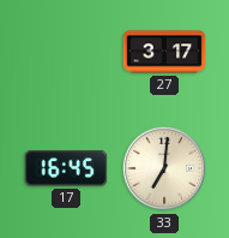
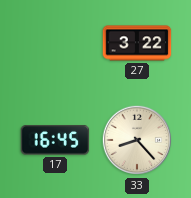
27: 3:17 -> 3:22 (137, 43)
33: 7:01 -> 8:23 (137, 140)
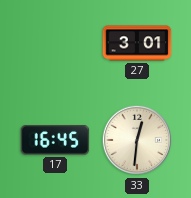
27: 3:22 -> 3:01 (137, 43)
33: 8:23 -> 12:31 (137, 140)
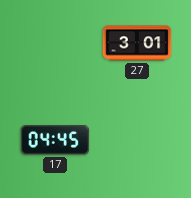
17: 16:45 -> 04:45 (55, 140)
33: 12:31 -> none (137, 140)
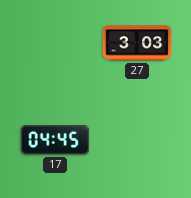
27: 3:01 -> 3:03 (137, 43)
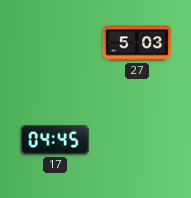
27: 3:03 -> 5:03 (137, 43)
